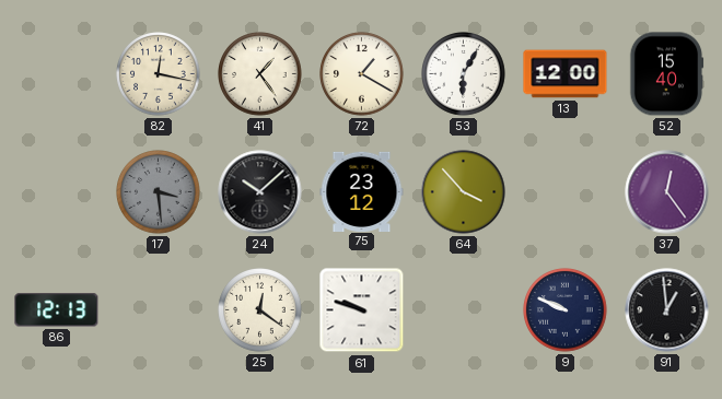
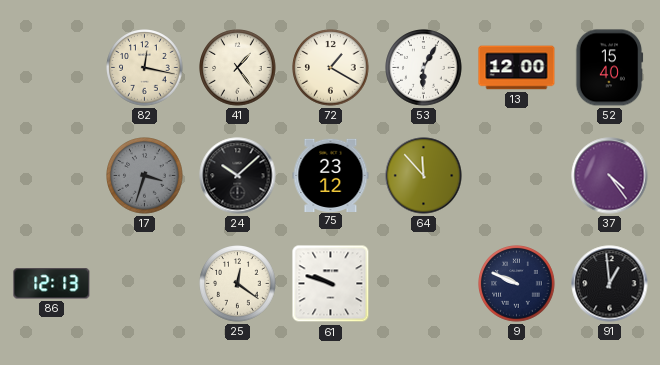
17: 3:29 -> 3:33 (145, 176)
64: 3:53 -> 11:53 (424, 176)
37: 12:24 -> 4:24 (610, 176)
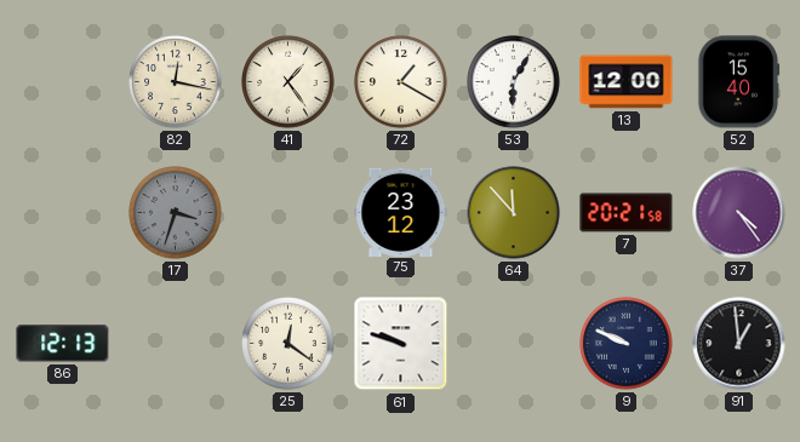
24: 10:08 -> none (238, 176)
7: none -> 20:21 (627, 213)
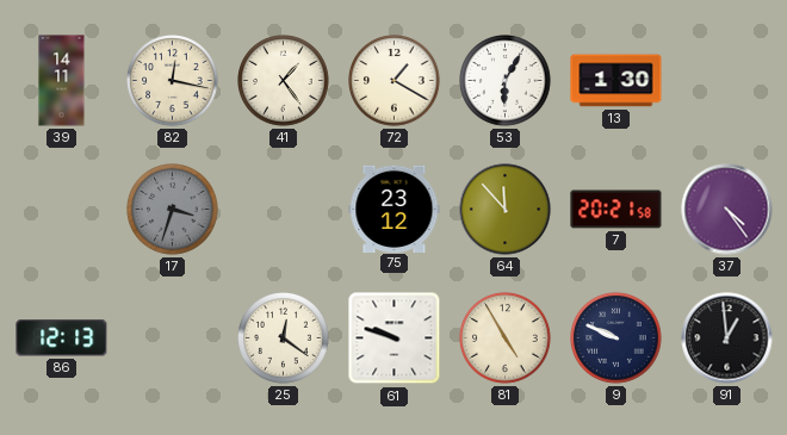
39: none -> 14:11 (62, 81)
13: 12:00 -> 1:30 (616, 81)
52: 15:40 -> none (738, 82)
81: none -> 4:55 (506, 338)
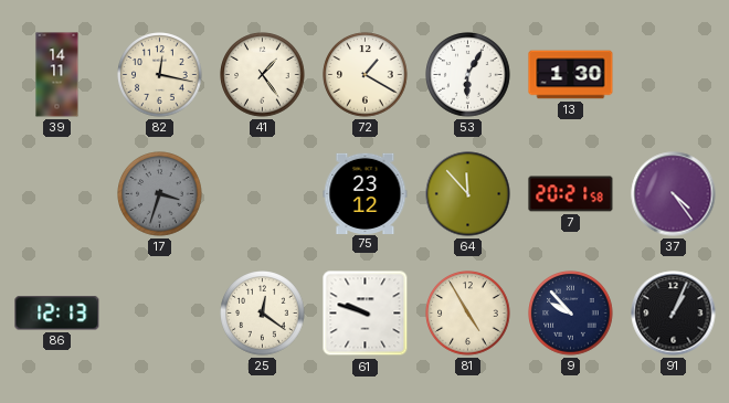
9: 9:49 -> 9:53 (571, 314)
91: 12:59 -> 1:04 (674, 314)
